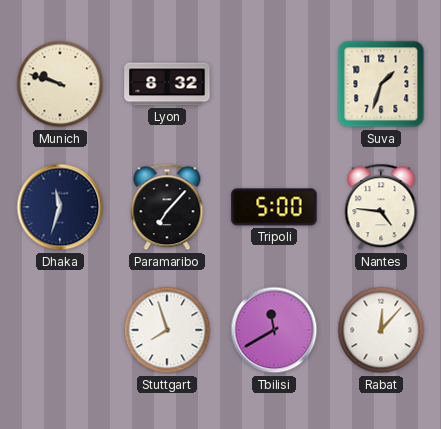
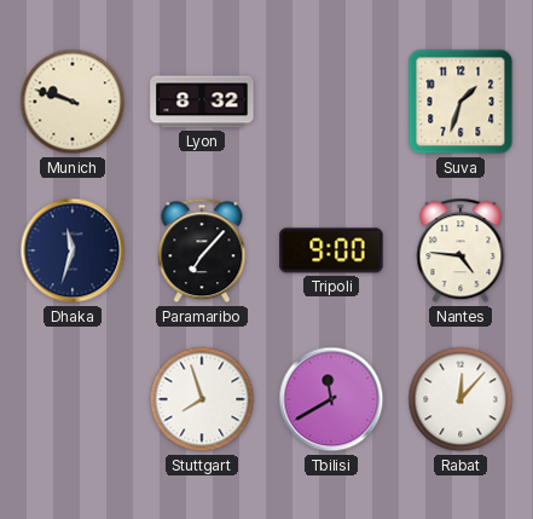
Tripoli: 5:00 -> 9:00 (331, 250)
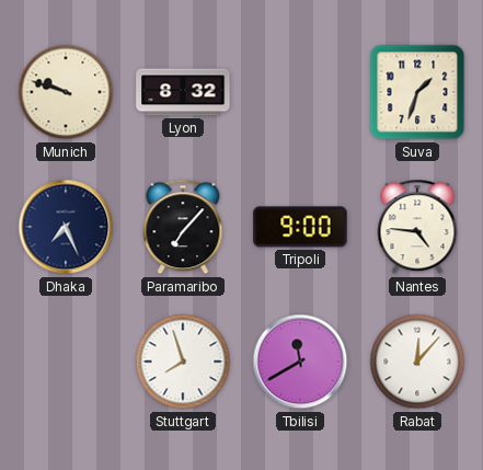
Dhaka: 11:33 -> 7:26 (66, 227)
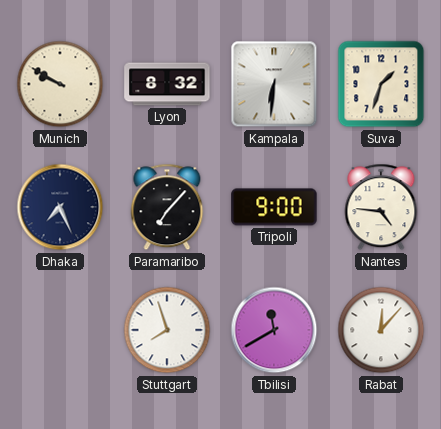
Munich: 9:48 -> 9:50 (60, 84)
Kampala: none -> 6:31 (274, 84)
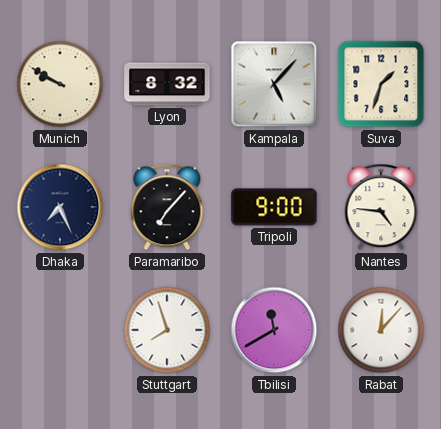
Kampala: 6:31 -> 5:07 (274, 84)
